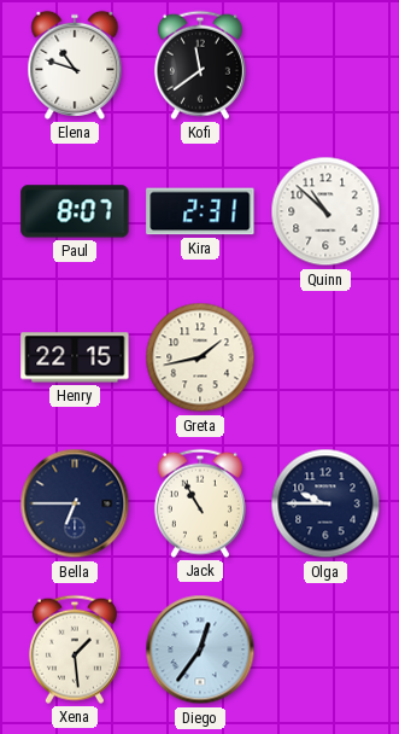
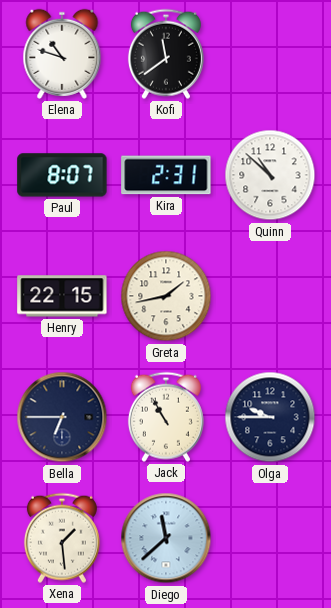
Diego: 12:36 -> 11:38 (166, 538)
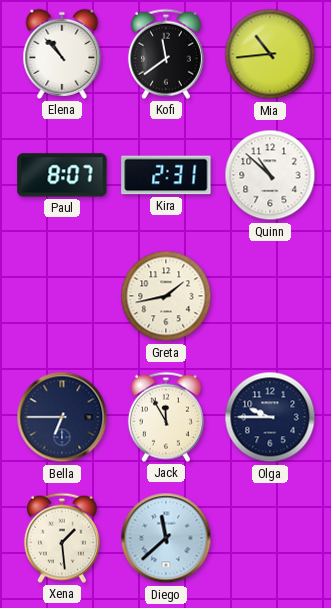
Elena: 10:48 -> 10:53 (62, 54)
Mia: none -> 10:44 (270, 54)
Henry: 22:15 -> none (62, 296)
Jack: 10:55 -> 11:55 (166, 417)
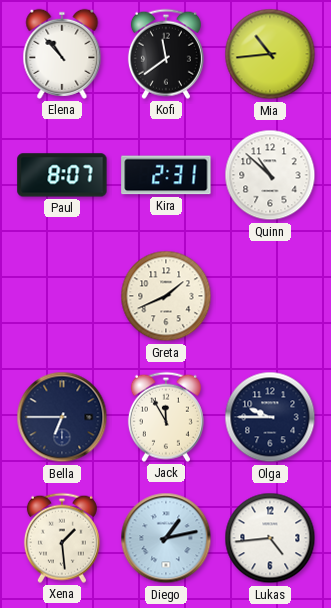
Greta: 1:43 -> 1:41 (166, 296)
Diego: 11:38 -> 1:13 (166, 538)
Lukas: none -> 4:44 (270, 538)
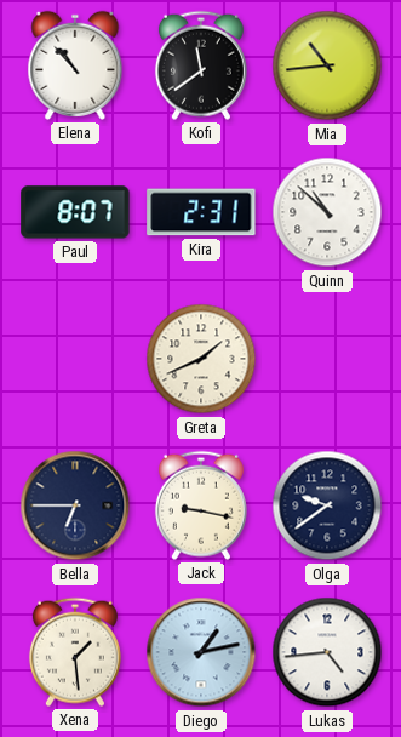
Jack: 11:55 -> 9:17 (201, 505)
Olga: 9:45 -> 9:39 (327, 505)
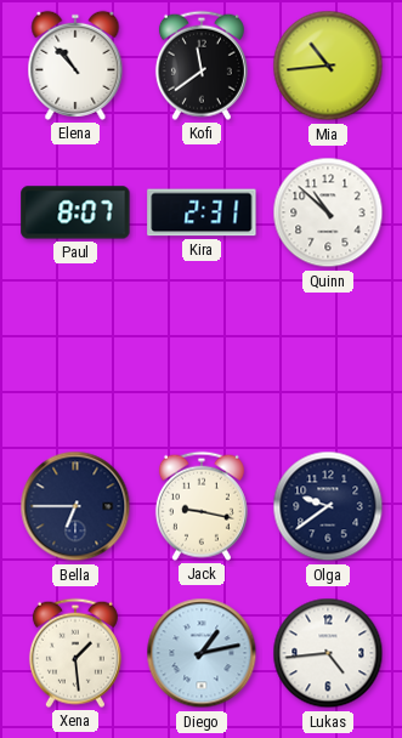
Greta: 1:41 -> none (201, 359)
